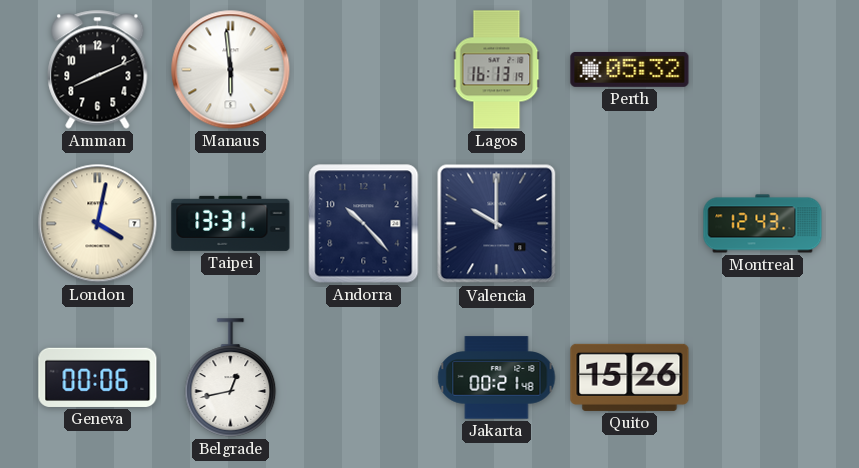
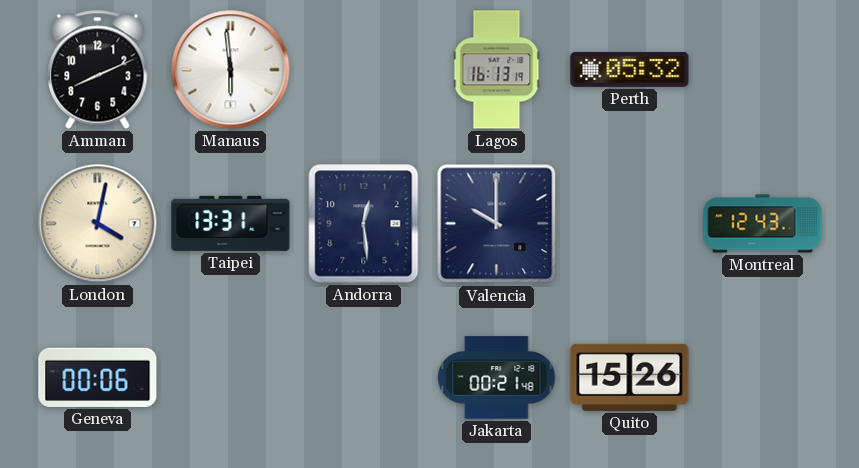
Andorra: 10:23 -> 12:29 (364, 224)
Belgrade: 12:43 -> none (231, 378)
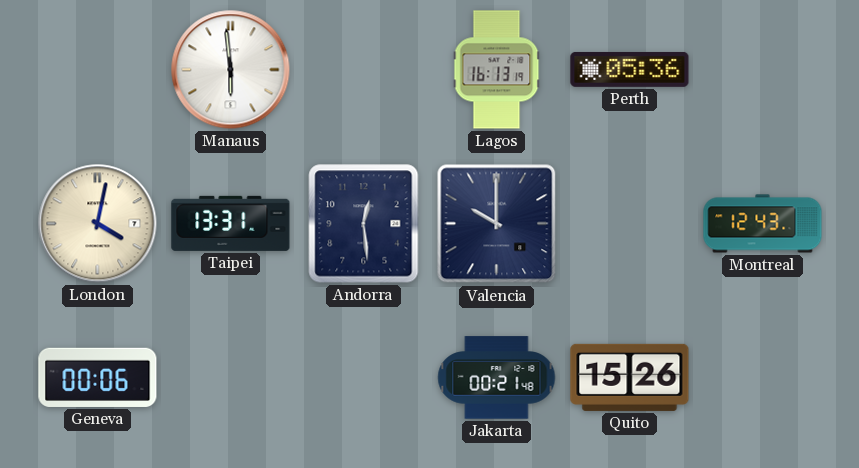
Amman: 8:11 -> none (98, 70)
Perth: 05:32 -> 05:36 (630, 70)
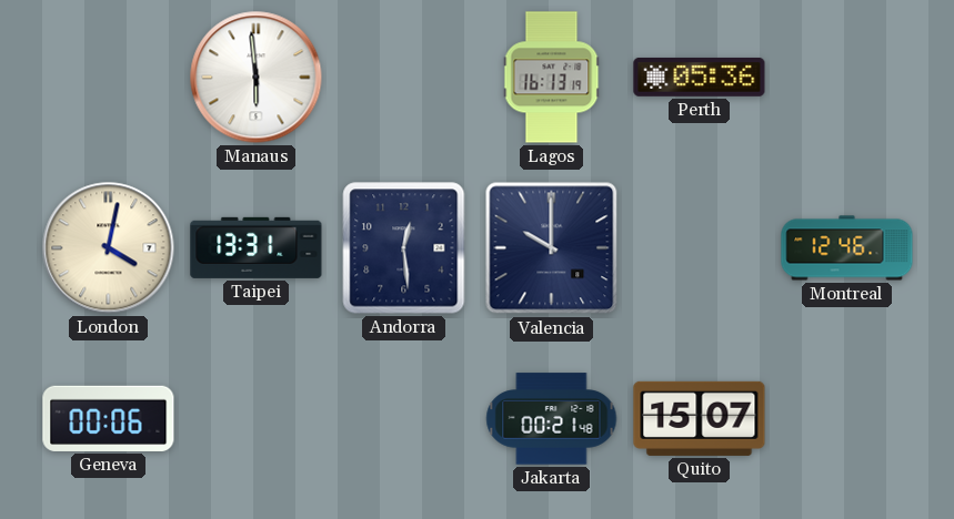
Montreal: 12:43 -> 12:46 (847, 248)
Quito: 15:26 -> 15:07 (700, 418)
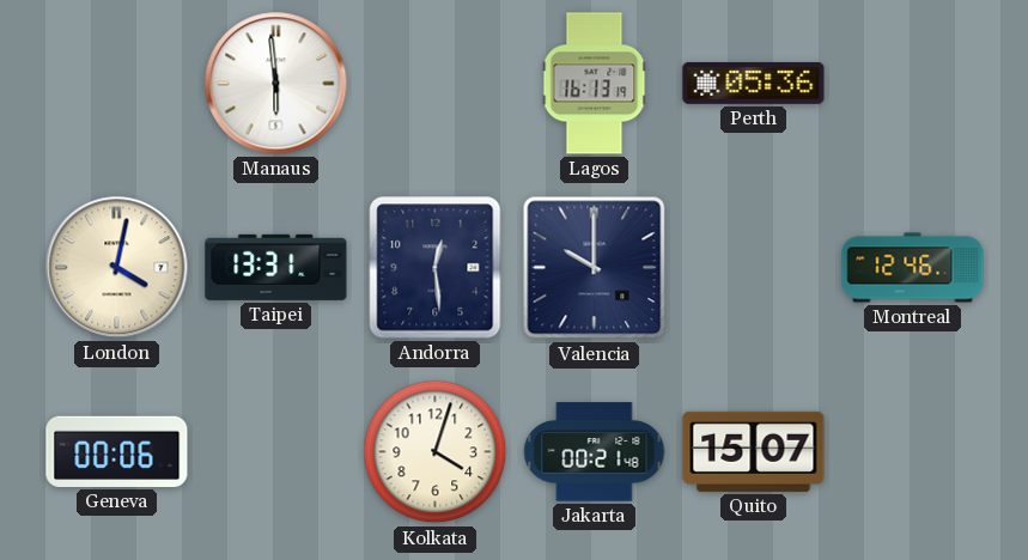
Kolkata: none -> 4:03 (436, 452)
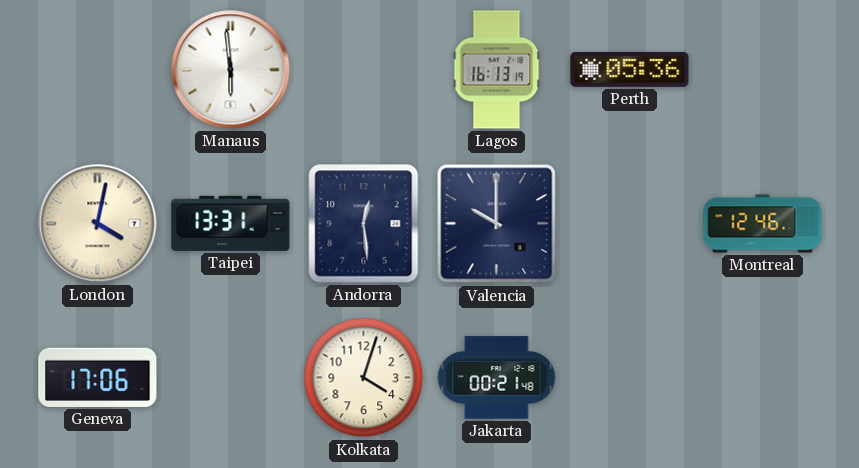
Geneva: 00:06 -> 17:06 (98, 377)
Quito: 15:07 -> none (754, 451)
